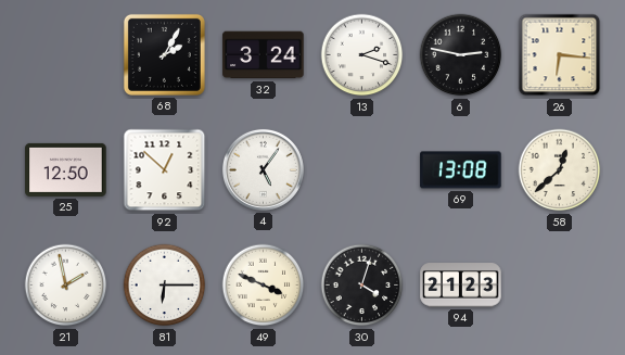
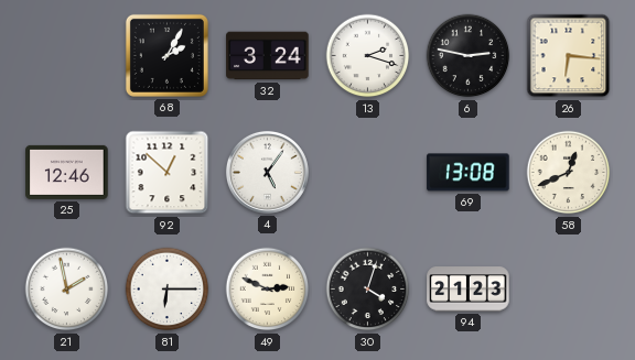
25: 12:50 -> 12:46 (67, 172)
58: 12:38 -> 12:41 (569, 173)
49: 3:49 -> 2:49 (268, 290)
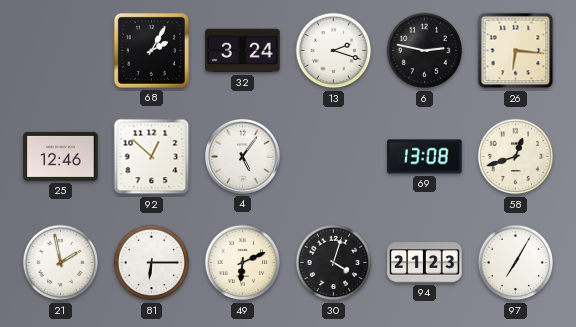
58: 12:41 -> 12:42 (516, 157)
49: 2:49 -> 6:11 (243, 263)
97: none -> 7:05 (516, 263)
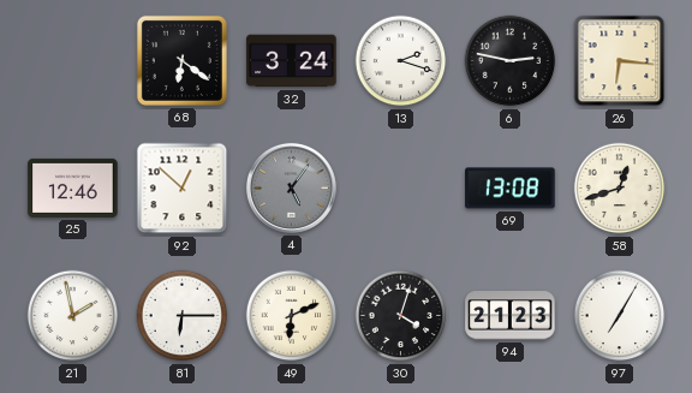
68: 2:05 -> 6:21 (181, 60)
4 dial: white -> grey (291, 187)
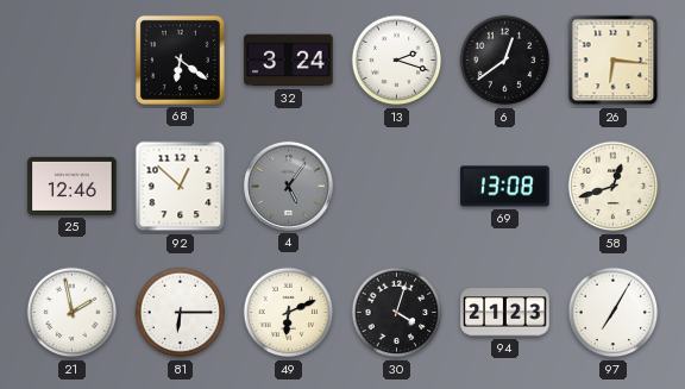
6: 2:47 -> 12:39 (505, 61)
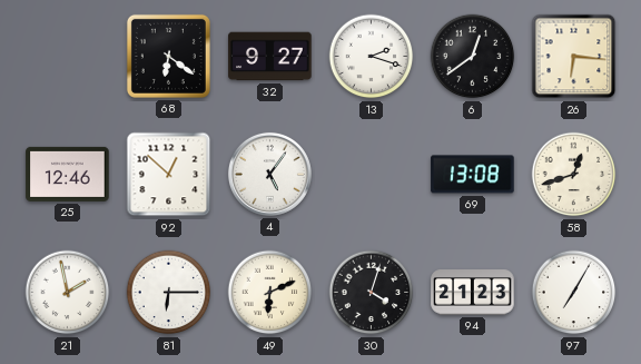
32: 3:24 -> 9:27 (270, 57)
4 dial: grey -> white (269, 174)
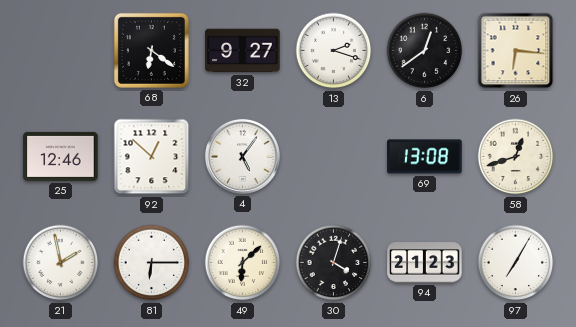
49: 6:11 -> 6:08 (243, 263)
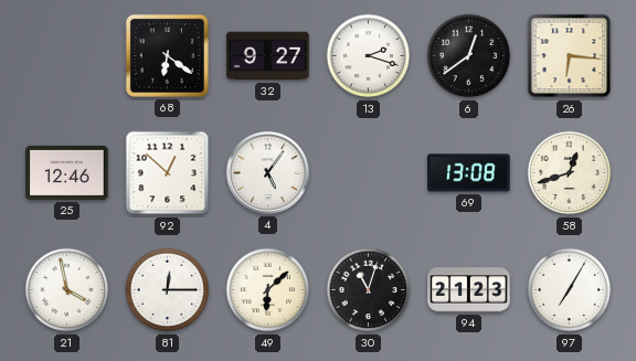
21: 1:58 -> 3:58 (67, 290)
81: 6:15 -> 12:15 (168, 290)
30: 4:03 -> 11:03 (369, 290)
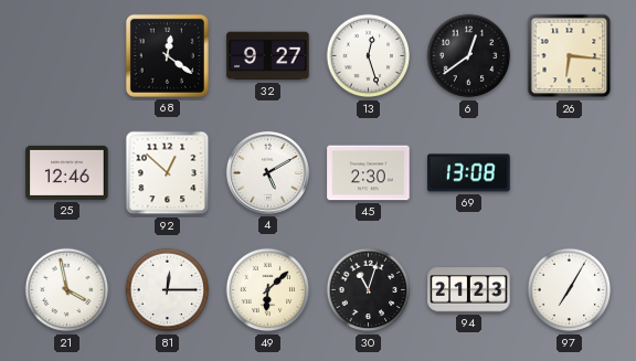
68: 6:21 -> 12:21 (167, 55)
13: 2:18 -> 12:27 (369, 56)
4: 5:06 -> 5:10 (267, 172)
45: none -> 2:30 (369, 173)
58: 12:42 -> none (570, 173)
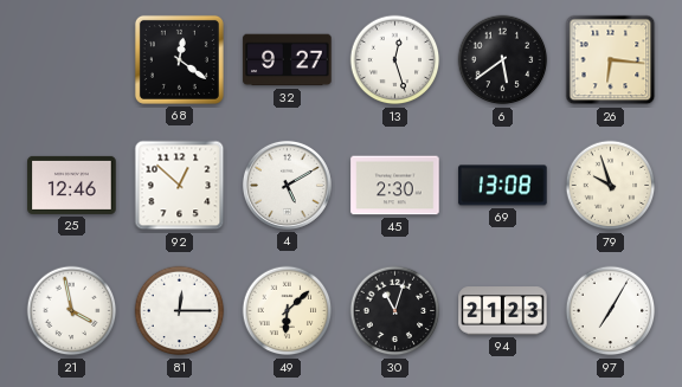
6: 12:39 -> 5:39 (503, 60)
79: none -> 9:57 (611, 186)
